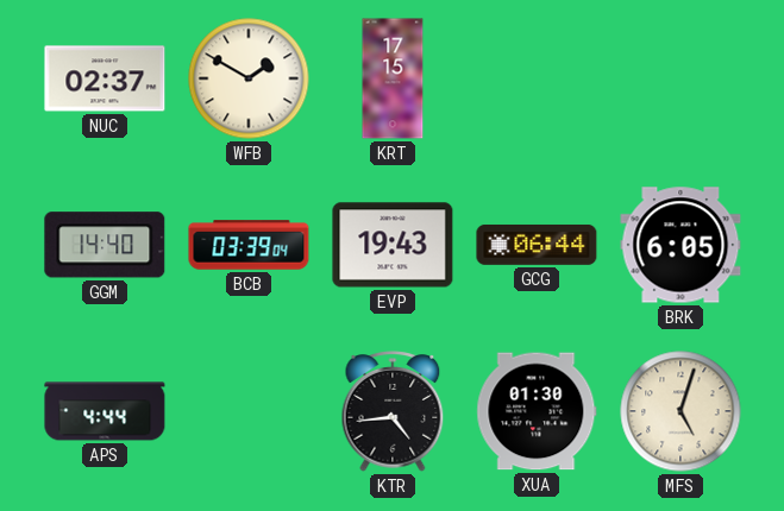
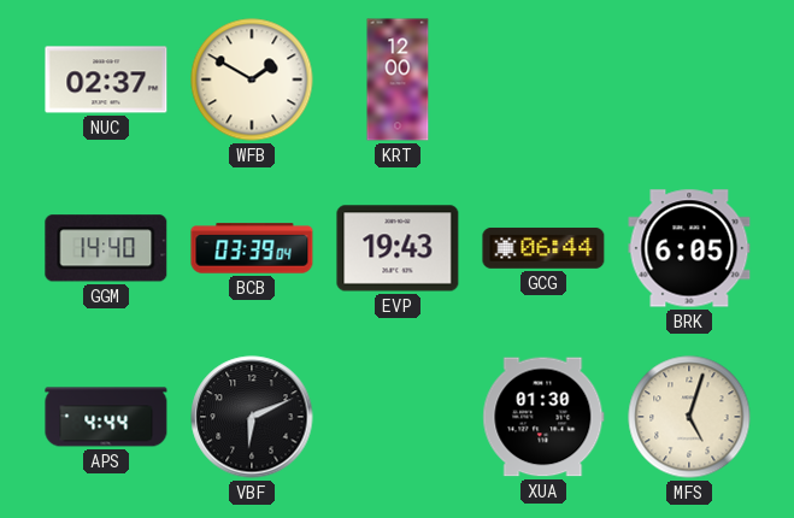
KRT: 17:15 -> 12:00 (398, 80)
VBF: none -> 6:11 (252, 417)
KTR: 4:44 -> none (393, 411)
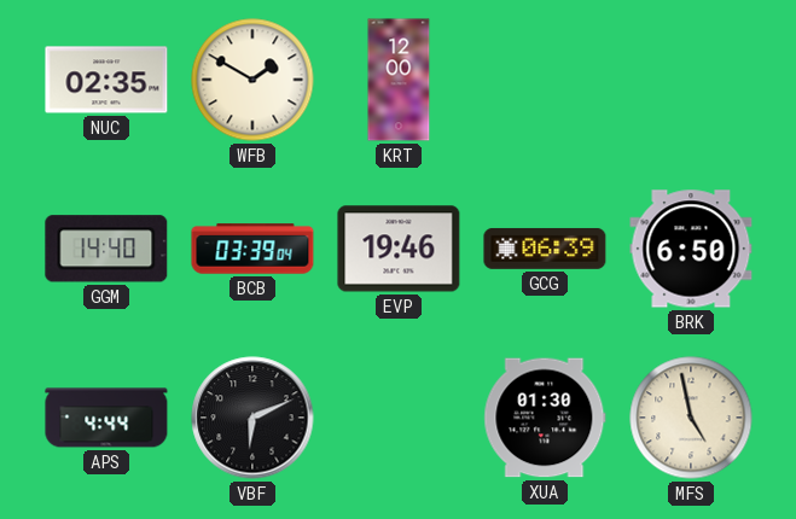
NUC: 02:37 -> 02:35 (106, 80)
EVP: 19:43 -> 19:46 (399, 249)
GCG: 06:44 -> 06:39 (545, 249)
BRK: 6:05 -> 6:50 (691, 249)
MFS: 5:03 -> 4:58 (691, 418)
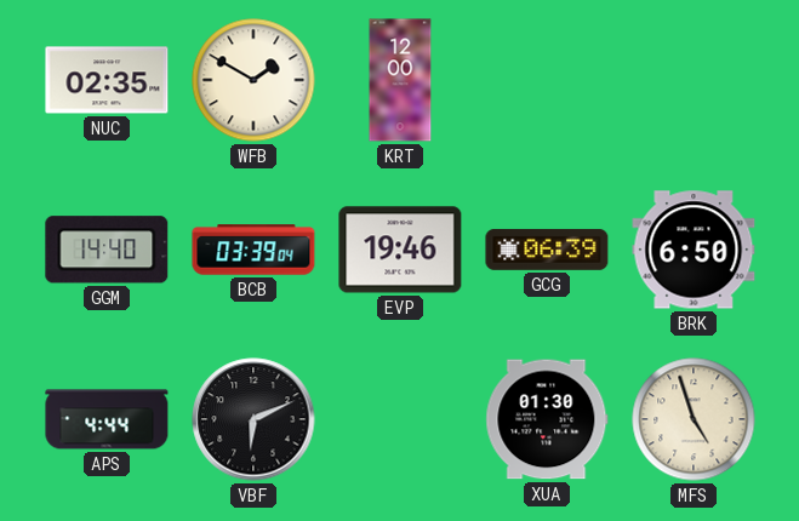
MFS: 4:58 -> 4:57 (694, 419)
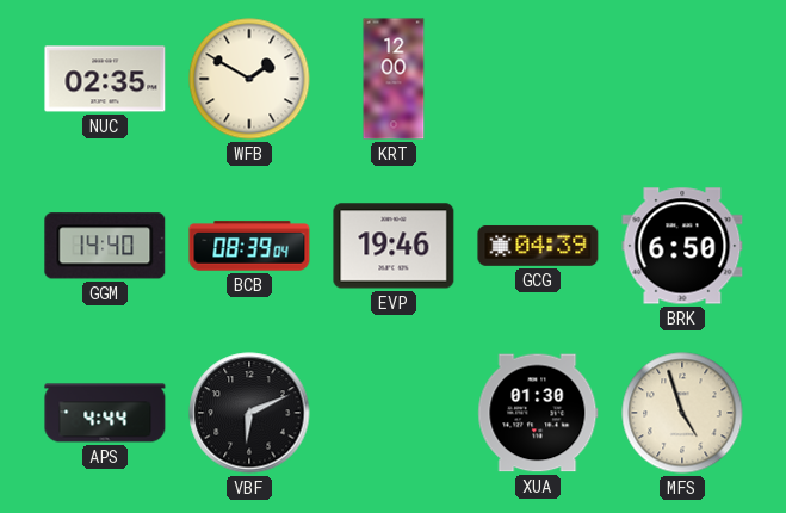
BCB: 03:39 -> 08:39 (249, 246)
GCG: 06:39 -> 04:39 (538, 246)
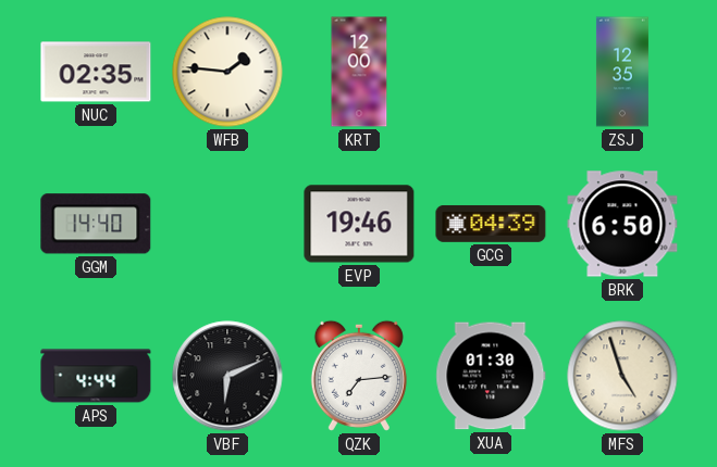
WFB: 1:50 -> 1:46 (227, 72)
ZSJ: none -> 12:35 (622, 72)
BCB: 08:39 -> none (249, 246)
QZK: none -> 7:14 (359, 376)
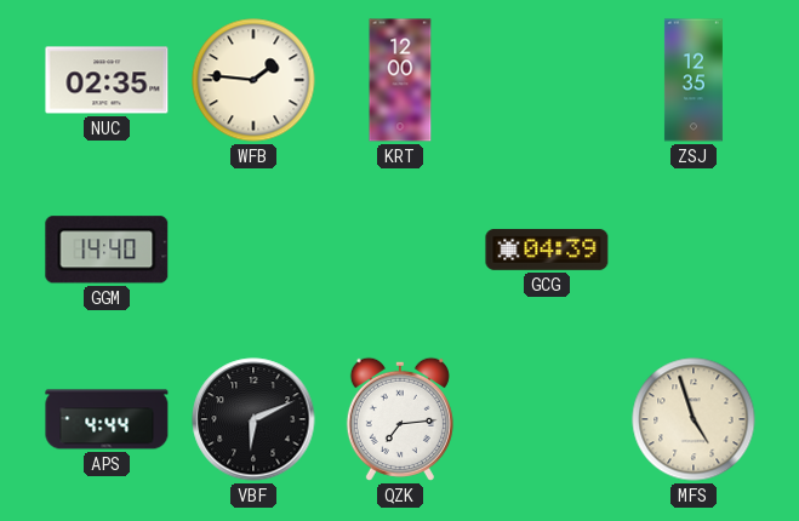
EVP: 19:46 -> none (359, 224)
BRK: 6:50 -> none (622, 224)
XUA: 01:30 -> none (491, 376)
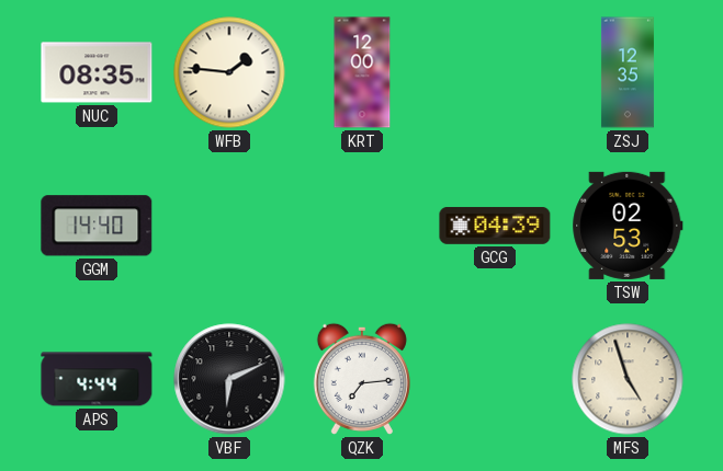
NUC: 02:35 -> 08:35 (97, 72)
TSW: none -> 02:53 (628, 226)
